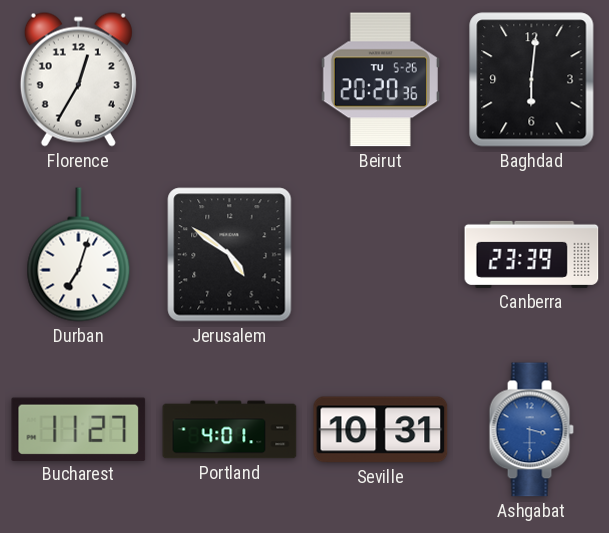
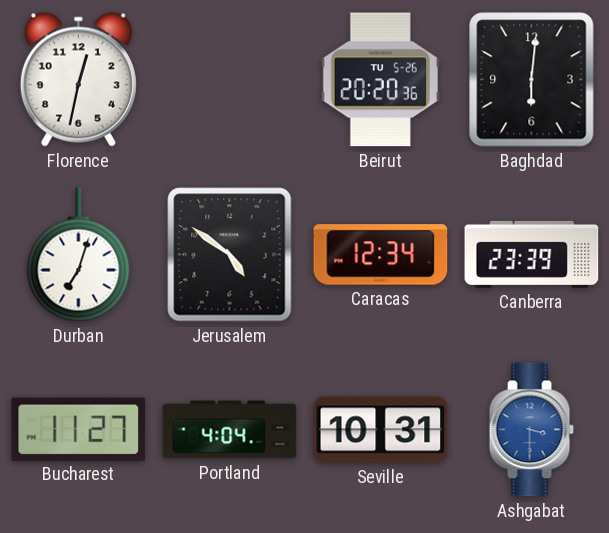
Florence: 12:35 -> 12:32 (78, 79)
Caracas: none -> 12:34 (381, 255)
Portland: 4:01 -> 4:04 (230, 430)
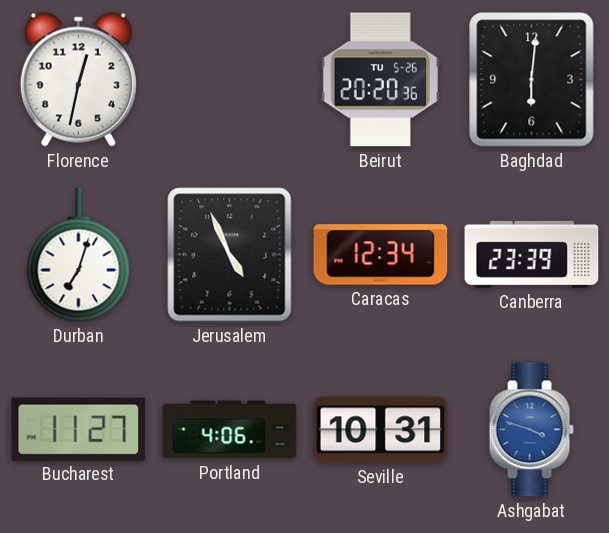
Jerusalem: 4:51 -> 4:56 (230, 255)
Portland: 4:04 -> 4:06 (230, 430)
Ashgabat: 3:30 -> 3:48 (531, 430)
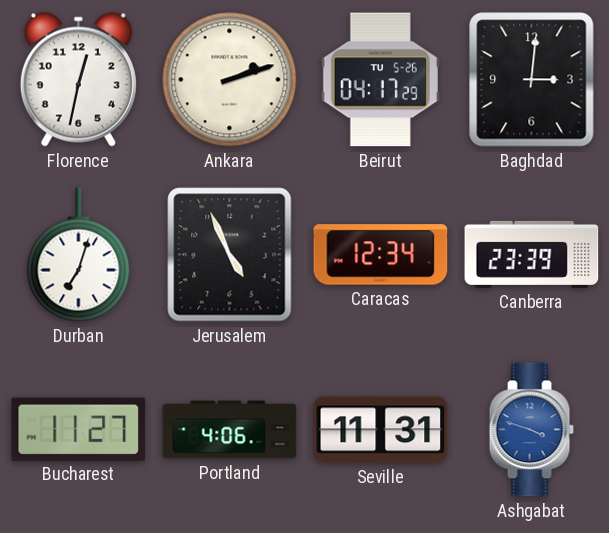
Ankara: none -> 2:12 (230, 80)
Beirut: 20:20 -> 04:17 (380, 80)
Baghdad: 6:01 -> 3:01 (532, 80)
Seville: 10:31 -> 11:31 (381, 430)
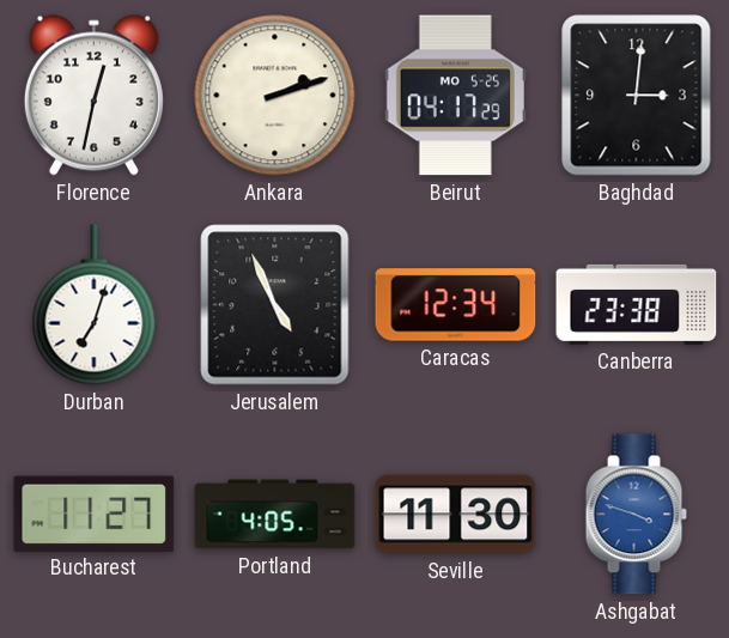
Beirut date: TU 5-26 -> MO 5-25 (455, 96)
Canberra: 23:39 -> 23:38 (637, 304)
Portland: 4:06 -> 4:05 (275, 515)
Seville: 11:31 -> 11:30 (456, 515)
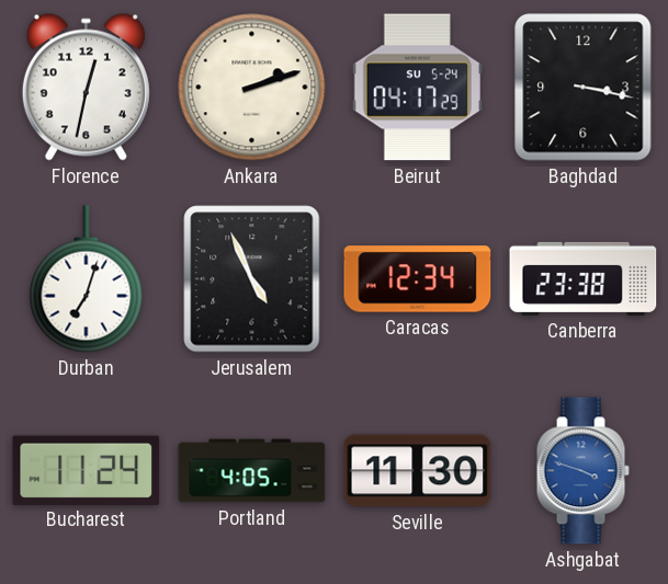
Beirut date: MO 5-25 -> SU 5-24 (417, 88)
Baghdad: 3:01 -> 3:17 (584, 88)
Bucharest: 11:27 -> 11:24 (87, 470)
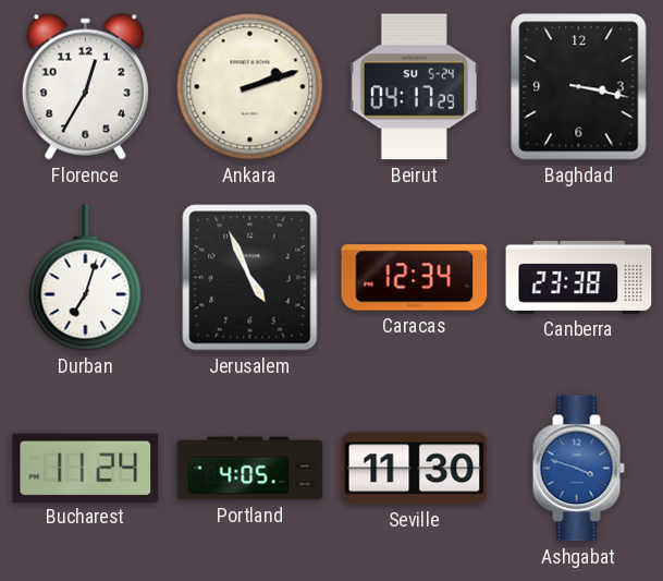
Florence: 12:32 -> 12:35 (85, 86)
